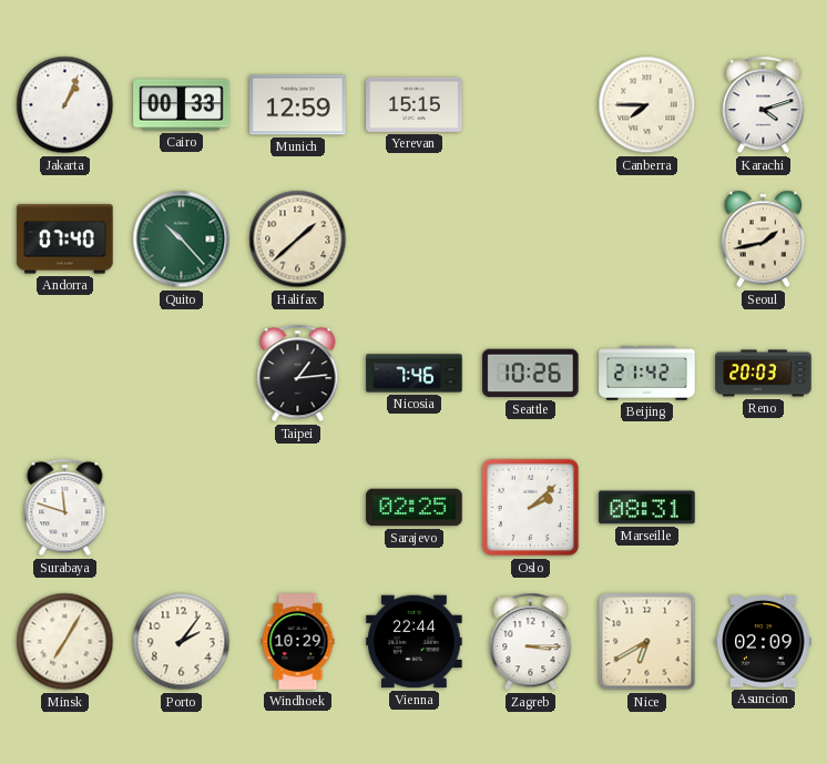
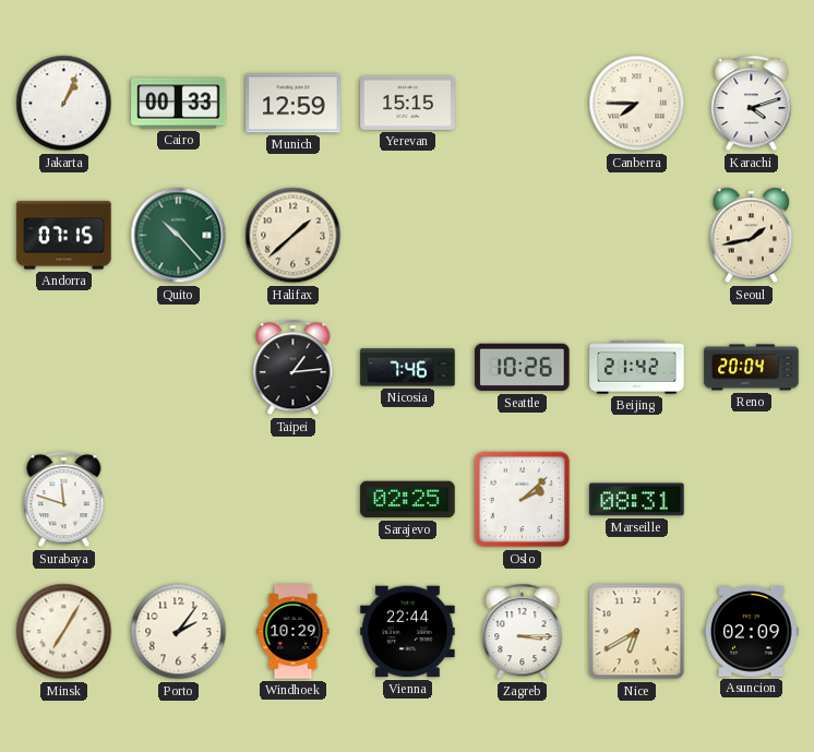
Andorra: 07:40 -> 07:15 (64, 236)
Reno: 20:03 -> 20:04 (752, 368)
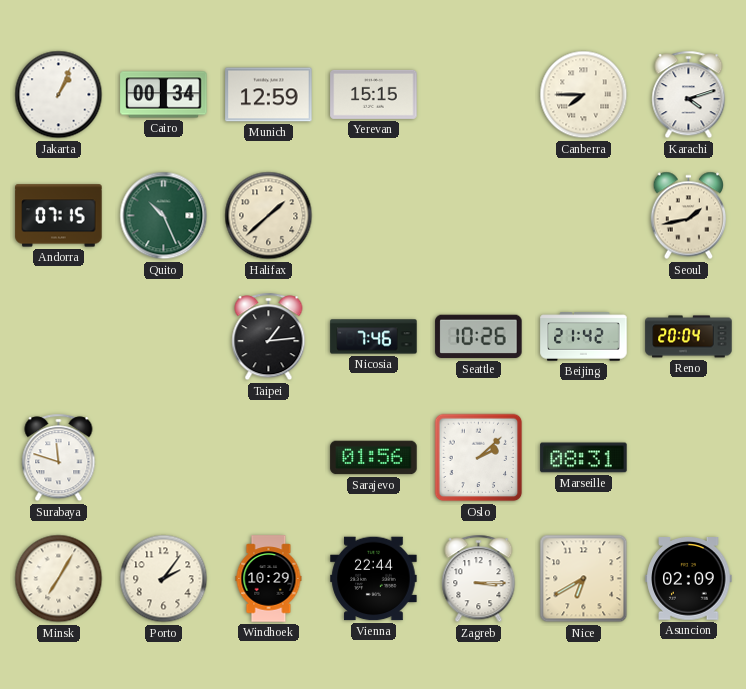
Cairo: 00:33 -> 00:34 (164, 95)
Quito: 10:23 -> 10:26 (164, 216)
Sarajevo: 02:25 -> 01:56 (374, 458)
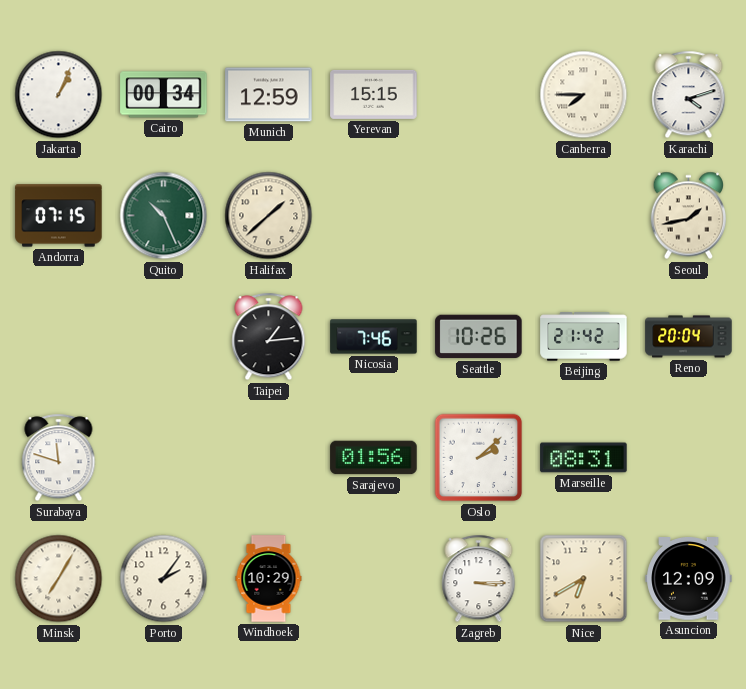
Vienna: 22:44 -> none (374, 579)
Asuncion: 02:09 -> 12:09 (689, 579)
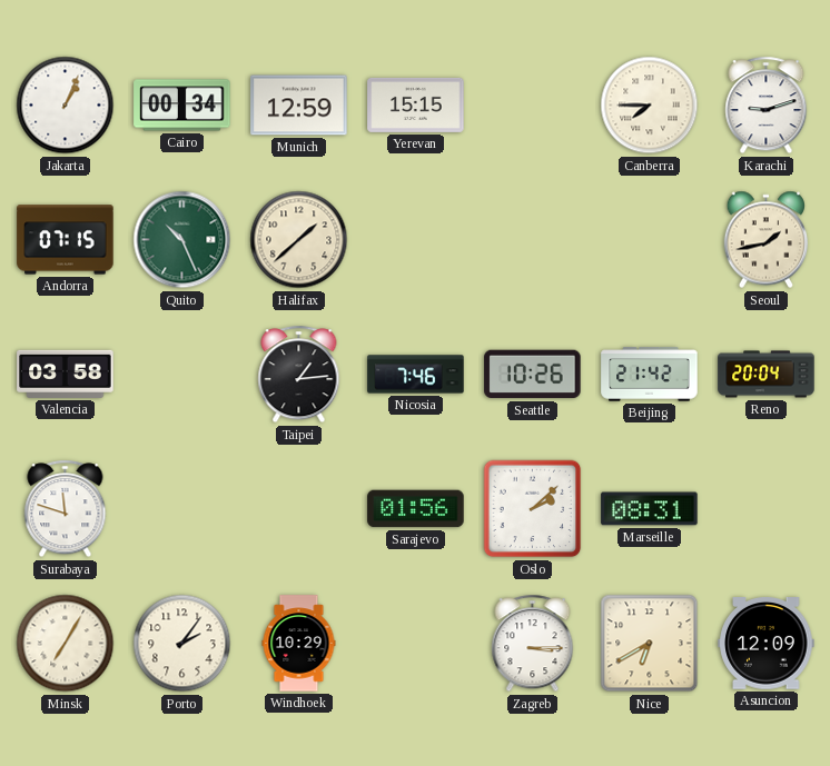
Karachi: 4:12 -> 9:12 (767, 106)
Valencia: none -> 03:58 (66, 374)
